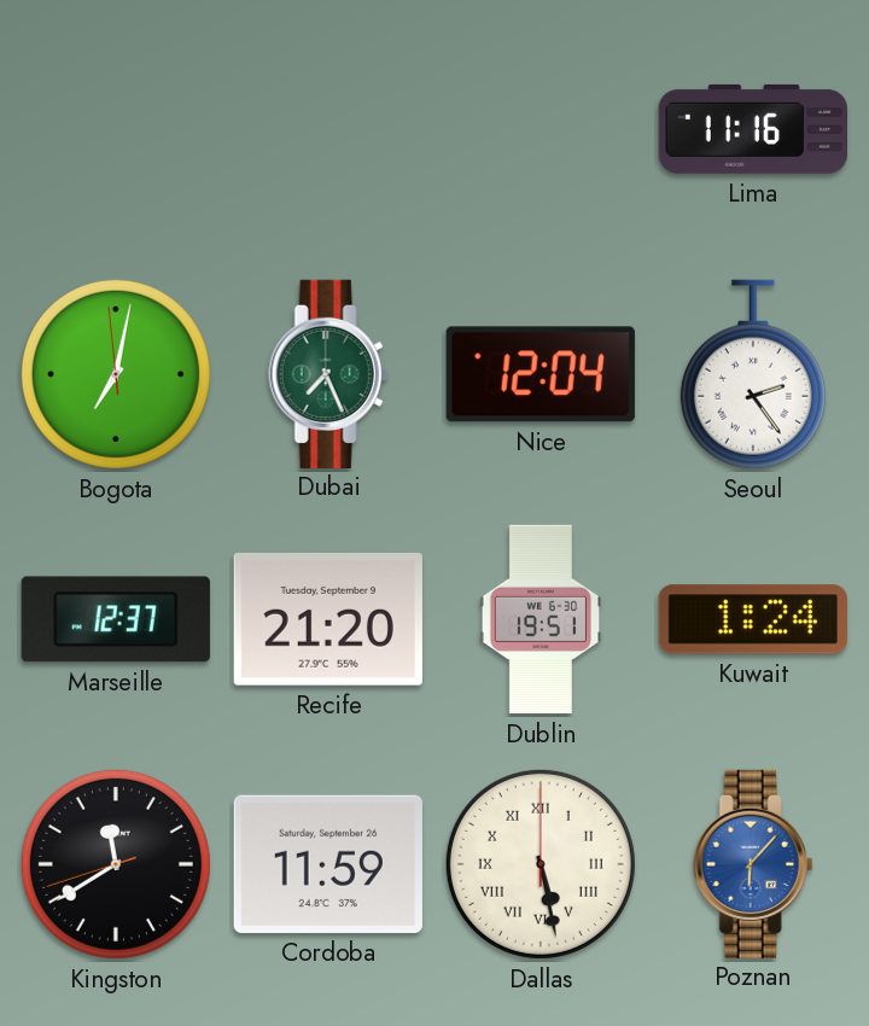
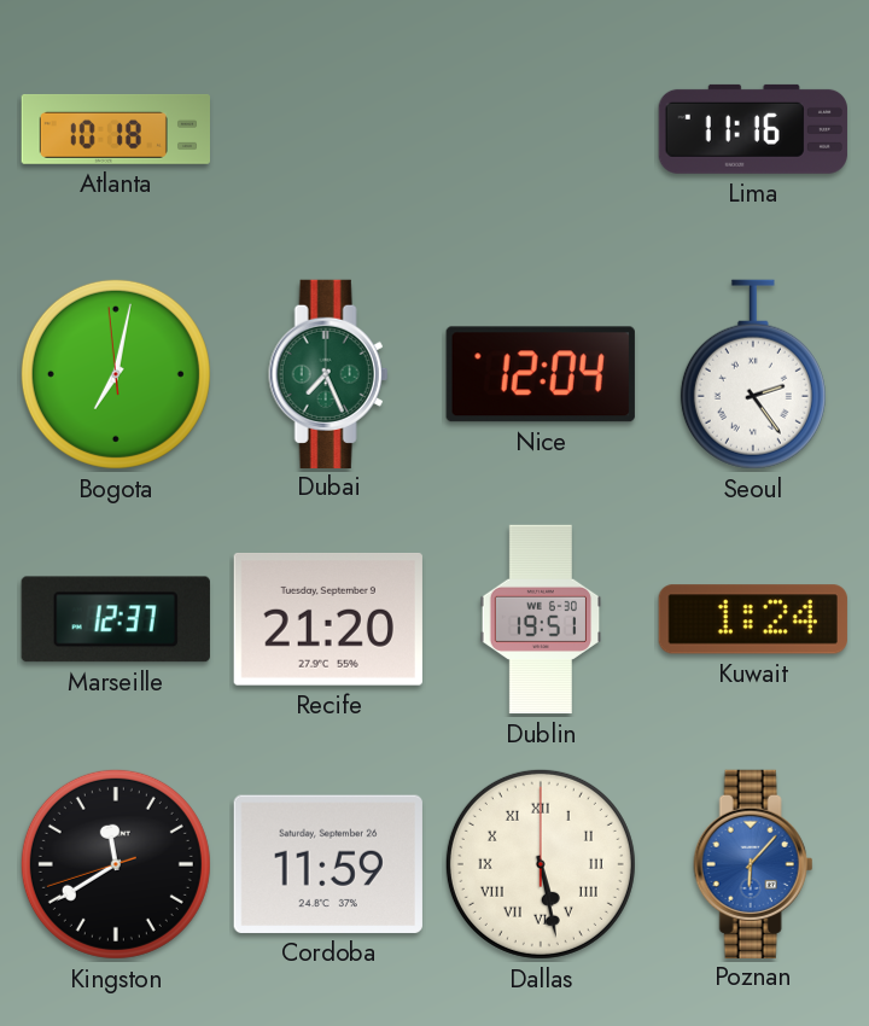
Atlanta: none -> 10:18 (116, 129)
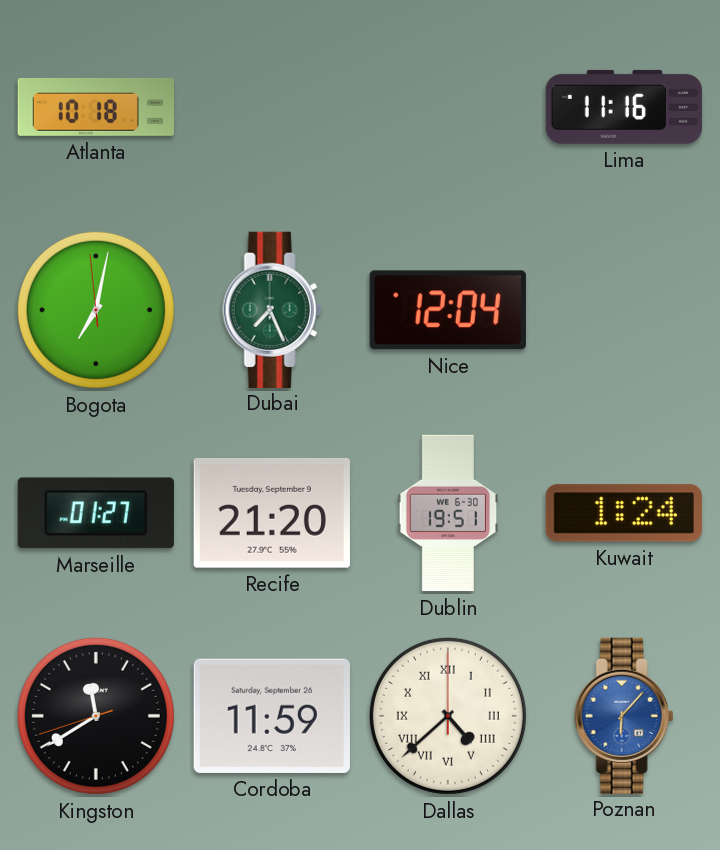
Seoul: 2:24 -> none (753, 374)
Marseille: 12:37 -> 01:27 (96, 513)
Dallas: 5:28 -> 4:38 (448, 716)
